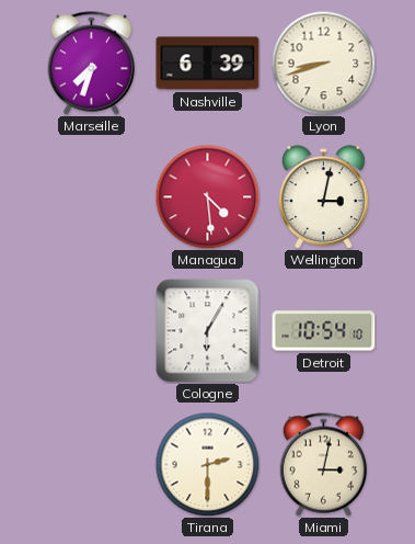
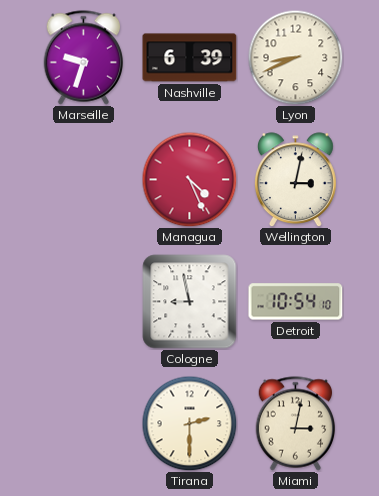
Marseille: 7:33 -> 9:33 (84, 58)
Lyon: 8:42 -> 8:41 (295, 57)
Managua: 4:29 -> 4:26 (189, 179)
Cologne: 6:05 -> 8:58 (190, 302)
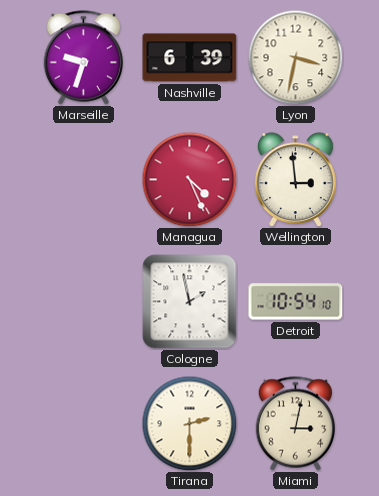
Lyon: 8:41 -> 3:32 (295, 57)
Wellington: 3:02 -> 2:59 (295, 180)
Cologne: 8:58 -> 1:58 (190, 302)
